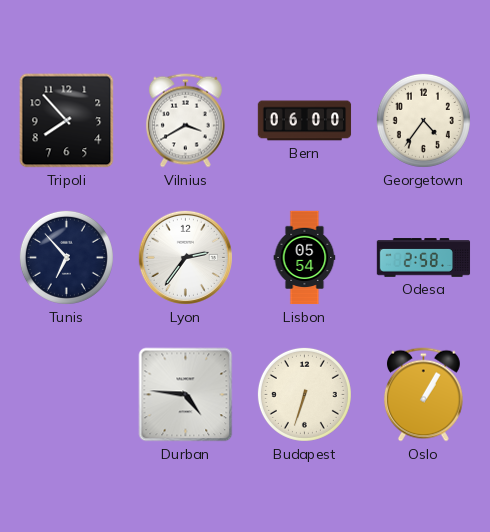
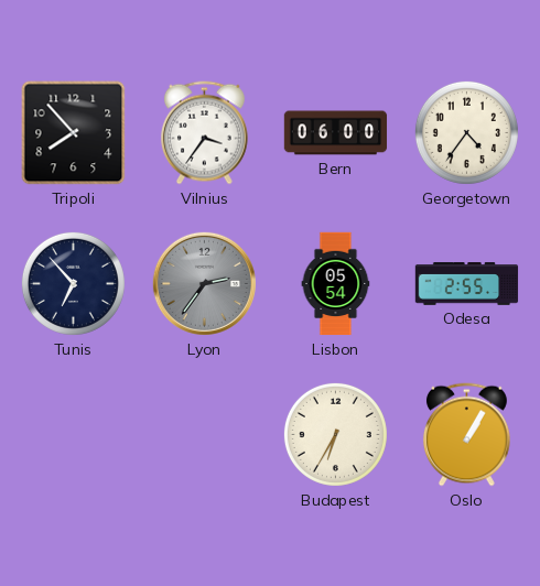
Vilnius: 3:40 -> 3:36 (204, 133)
Lyon dial: white -> grey (204, 283)
Odesa: 2:58 -> 2:55 (467, 284)
Durban: 4:46 -> none (186, 395)
Budapest: 6:33 -> 6:35 (335, 434)
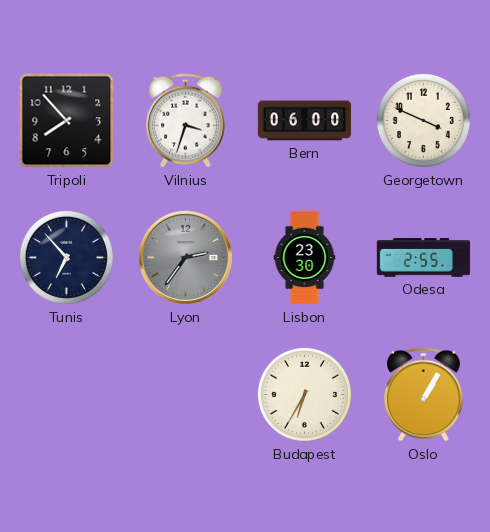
Vilnius: 3:36 -> 3:33 (185, 121)
Georgetown: 4:36 -> 3:49 (423, 120)
Lisbon: 05:54 -> 23:30 (305, 258)
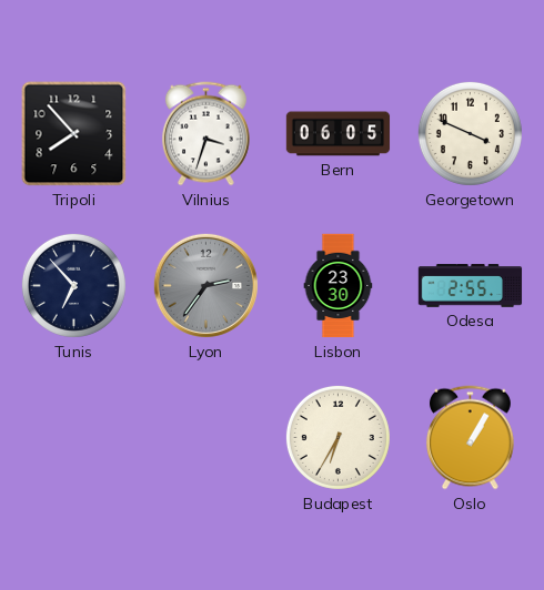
Bern: 06:00 -> 06:05 (339, 134)
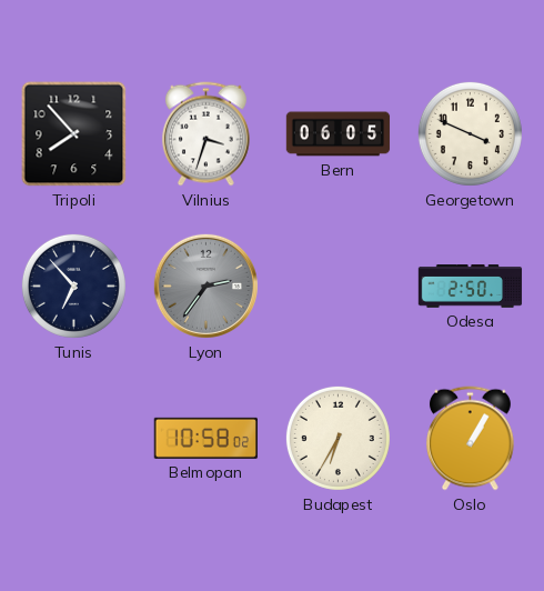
Lisbon: 23:30 -> none (339, 286)
Odesa: 2:55 -> 2:50 (471, 287)
Belmopan: none -> 10:58 (205, 438)
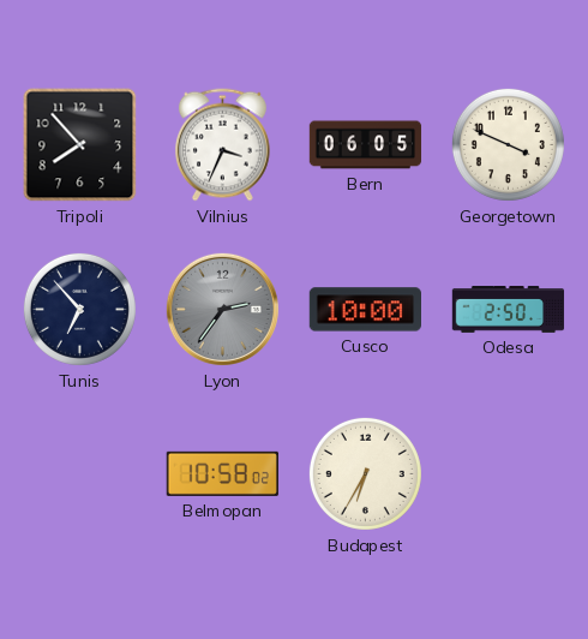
Vilnius: 3:33 -> 3:34 (222, 145)
Cusco: none -> 10:00 (365, 310)
Oslo: 1:05 -> none (470, 439)
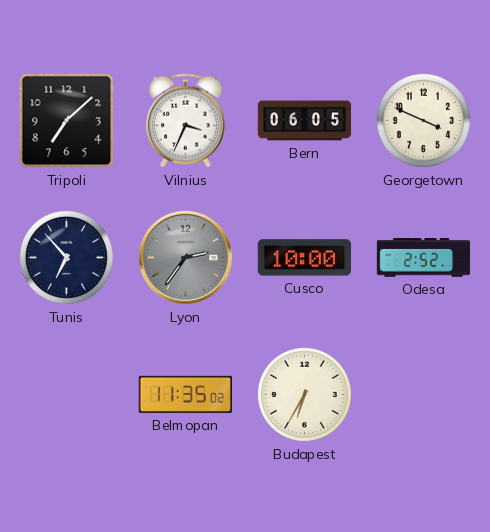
Tripoli: 7:53 -> 7:08 (67, 121)
Odesa: 2:50 -> 2:52 (424, 258)
Belmopan: 10:58 -> 11:35 (185, 394)
